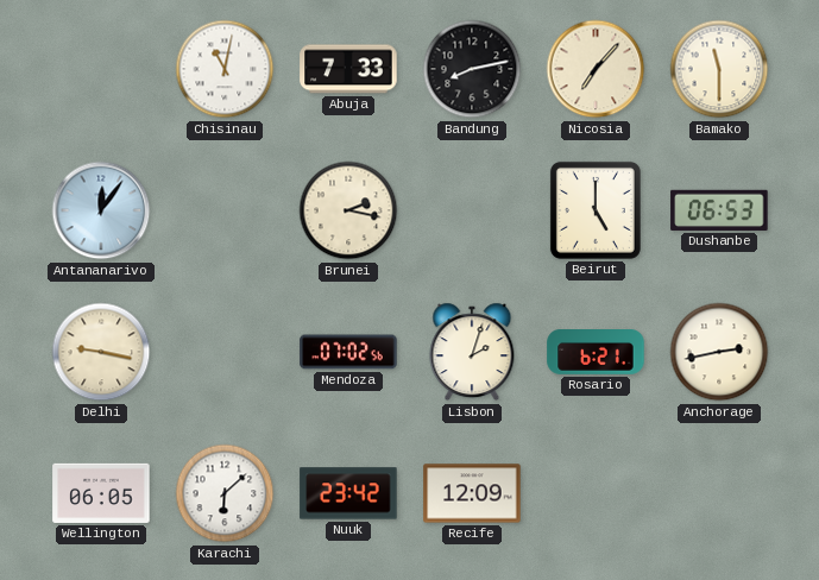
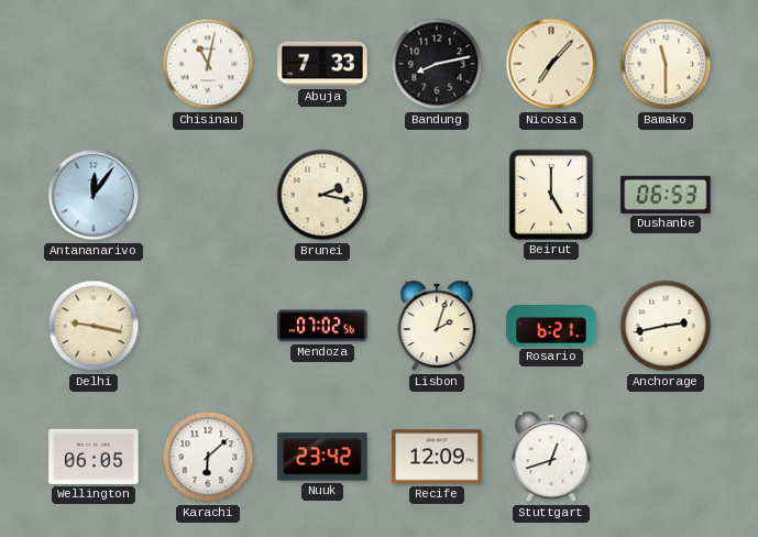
Stuttgart: none -> 12:42 (551, 457)
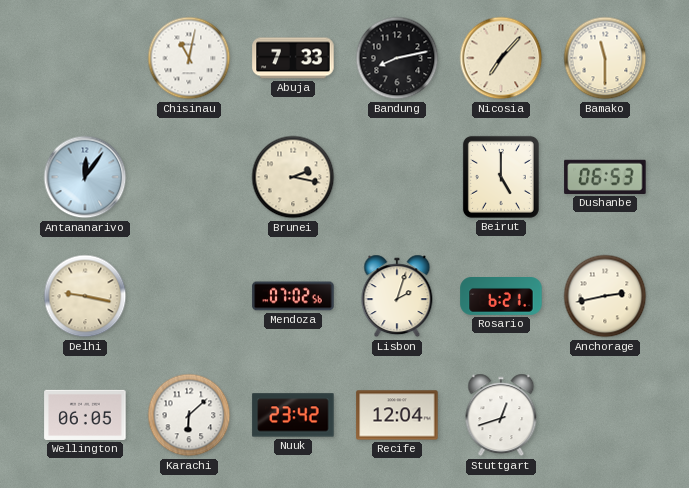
Recife: 12:09 -> 12:04 (397, 415)
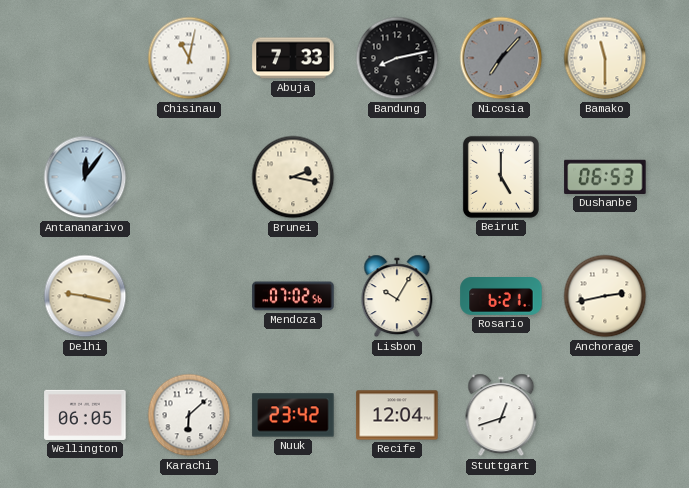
Nicosia dial: cream -> grey (501, 58)
Lisbon: 2:03 -> 10:05 (397, 296)
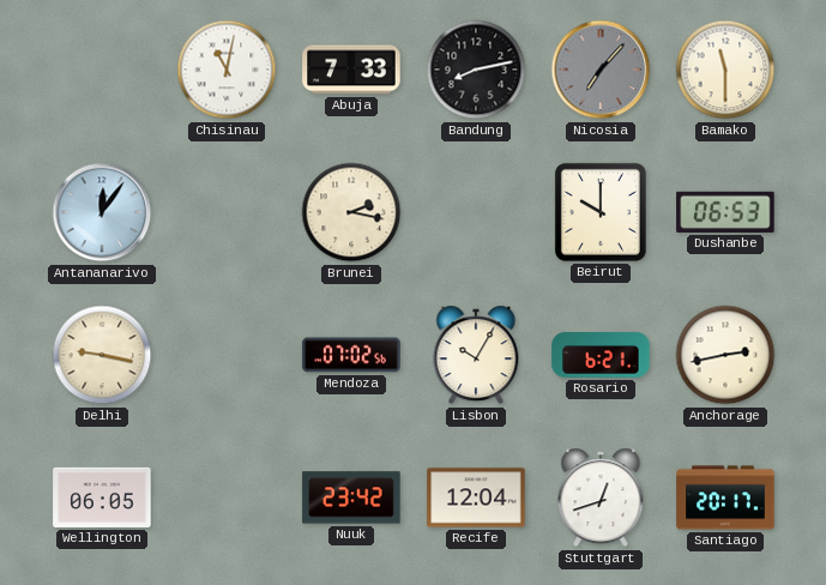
Beirut: 5:00 -> 10:00 (601, 212)
Karachi: 6:08 -> none (189, 415)
Santiago: none -> 20:17 (725, 497)
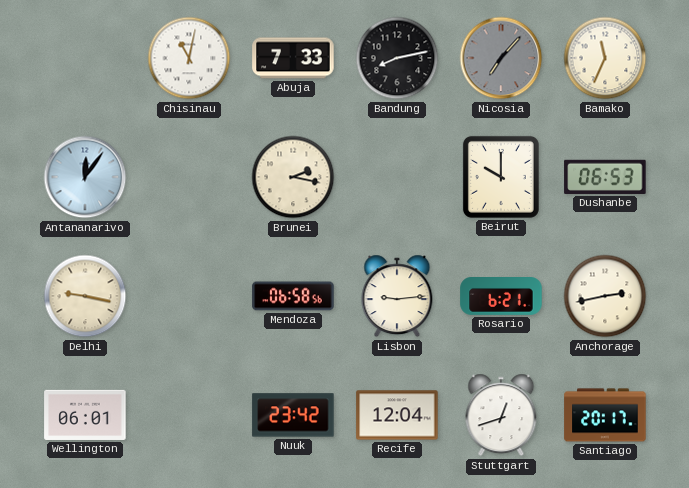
Bamako: 11:30 -> 11:34 (605, 58)
Mendoza: 07:02 -> 06:58 (293, 296)
Lisbon: 10:05 -> 9:14 (397, 296)
Wellington: 06:05 -> 06:01 (85, 415)
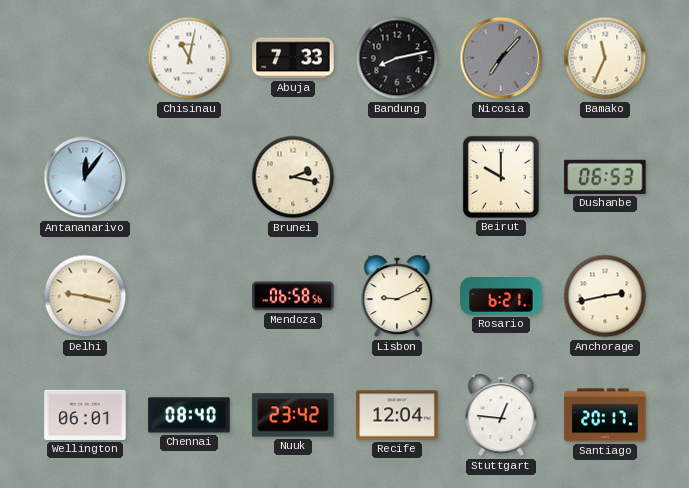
Lisbon: 9:14 -> 9:11 (397, 296)
Chennai: none -> 08:40 (189, 415)
Stuttgart: 12:42 -> 12:46 (501, 415)
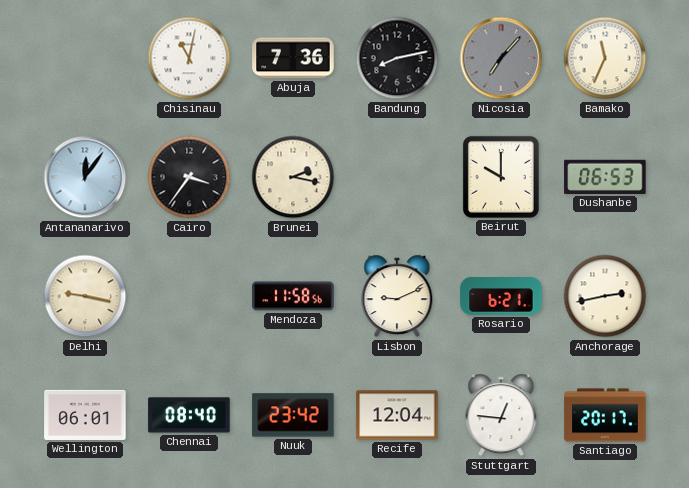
Abuja: 7:33 -> 7:36 (293, 58)
Cairo: none -> 3:36 (189, 177)
Mendoza: 06:58 -> 11:58 (293, 296)
